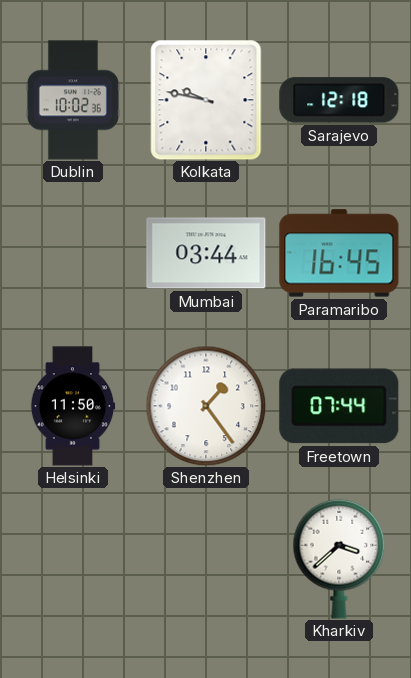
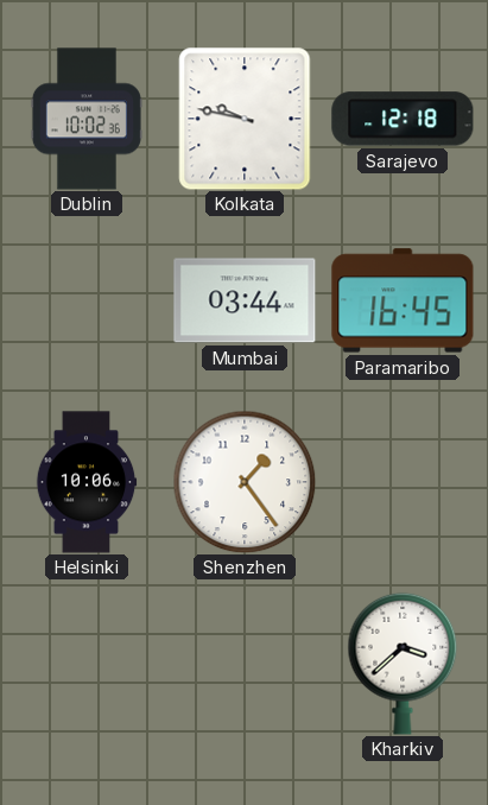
Helsinki: 11:50 -> 10:06 (87, 482)
Freetown: 07:44 -> none (339, 406)
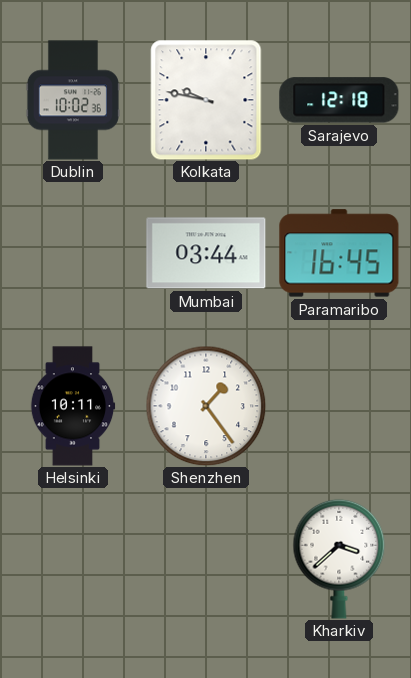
Helsinki: 10:06 -> 10:11 (73, 406)
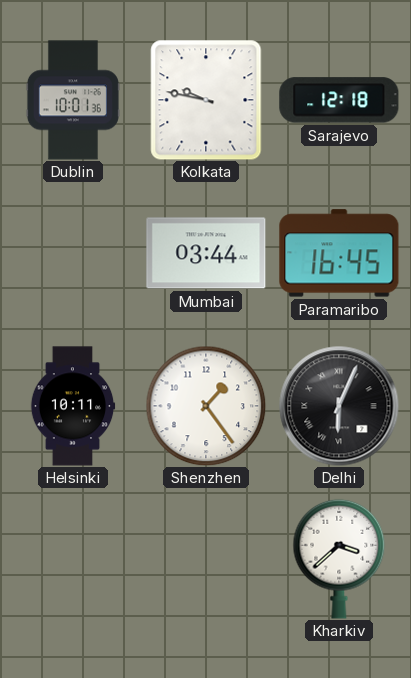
Dublin: 10:02 -> 10:01 (73, 100)
Delhi: none -> 6:04 (339, 406)
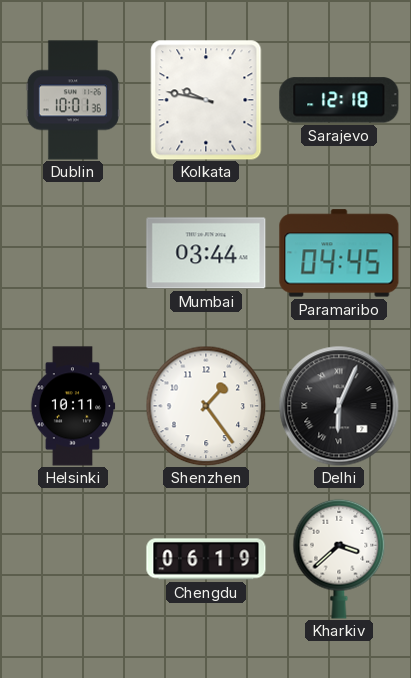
Paramaribo: 16:45 -> 04:45 (339, 253)
Chengdu: none -> 06:19 (206, 559)
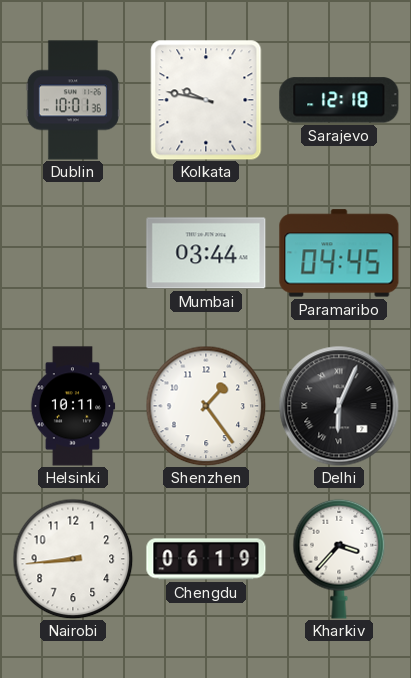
Nairobi: none -> 8:44 (73, 559)
Kharkiv: 3:38 -> 3:37 (339, 559)
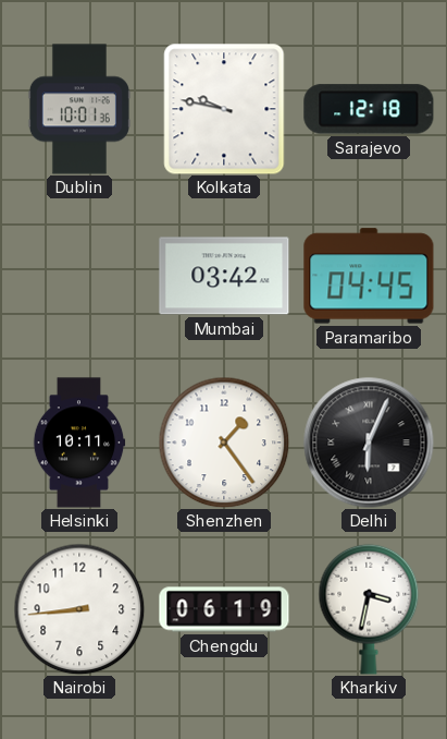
Mumbai: 03:44 -> 03:42 (224, 276)
Kharkiv: 3:37 -> 3:32 (369, 609)
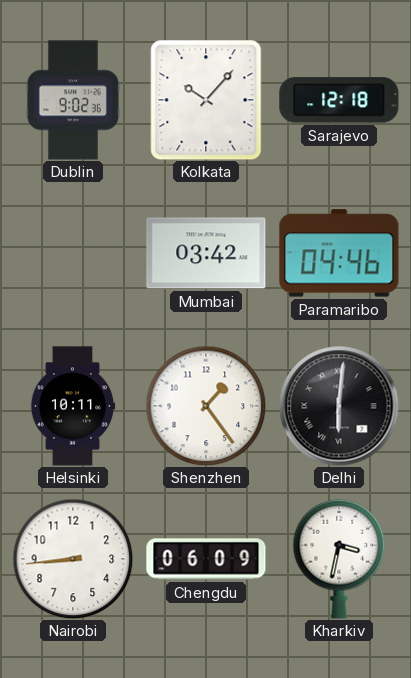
Dublin: 10:01 -> 9:02 (73, 100)
Kolkata: 9:47 -> 10:07 (206, 100)
Paramaribo: 04:45 -> 04:46 (339, 253)
Delhi: 6:04 -> 6:01 (339, 406)
Chengdu: 06:19 -> 06:09 (206, 559)
